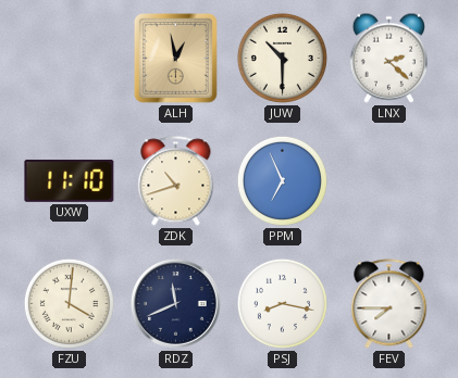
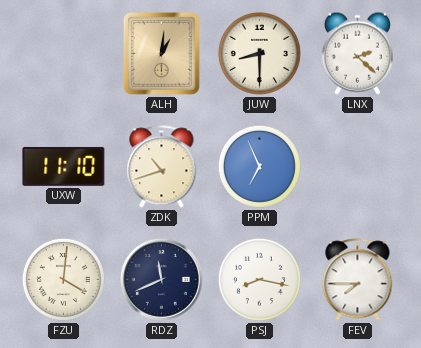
ALH: 12:58 -> 1:01 (161, 54)
JUW: 10:30 -> 8:30 (259, 53)
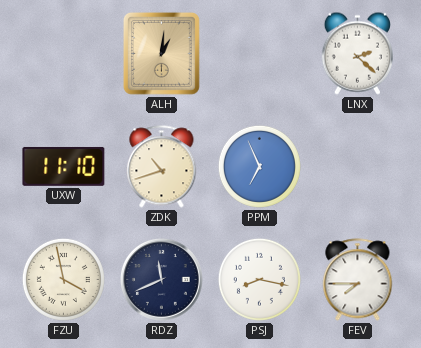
JUW: 8:30 -> none (259, 53)
FZU: 4:01 -> 3:58 (63, 279)
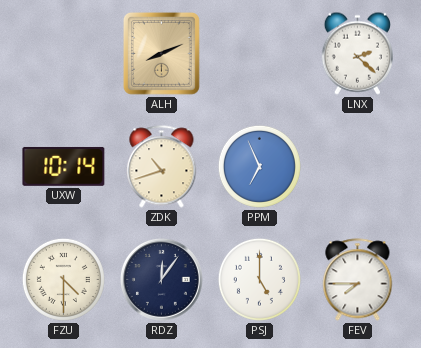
ALH: 1:01 -> 8:11 (161, 54)
UXW: 11:10 -> 10:14 (64, 166)
FZU: 3:58 -> 4:30 (63, 279)
RDZ: 11:41 -> 12:06 (162, 280)
PSJ: 8:17 -> 5:00 (259, 279)
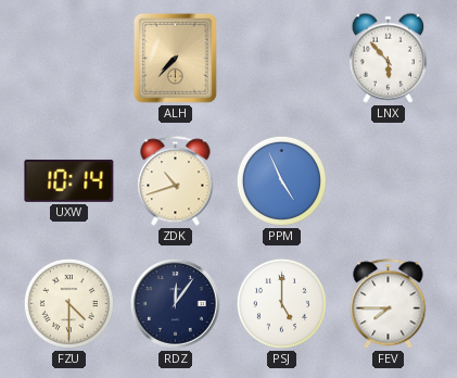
ALH: 8:11 -> 7:37 (175, 59)
LNX: 2:22 -> 5:53 (388, 58)
PPM: 6:56 -> 4:56 (281, 180)
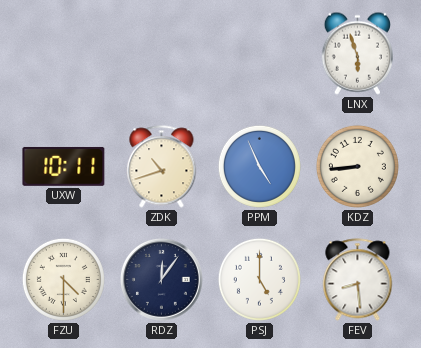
ALH: 7:37 -> none (175, 59)
LNX: 5:53 -> 5:57 (357, 53)
UXW: 10:14 -> 10:11 (64, 166)
KDZ: none -> 8:44 (357, 166)
FEV: 7:45 -> 8:29 (358, 280)
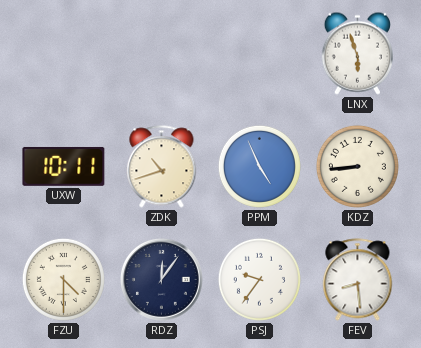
PSJ: 5:00 -> 9:36 (259, 279)
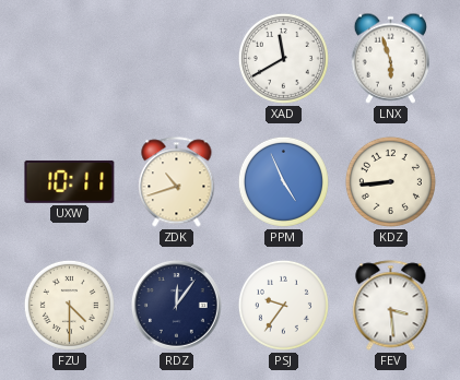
XAD: none -> 11:40 (283, 58)
FEV: 8:29 -> 3:29 (391, 306)
